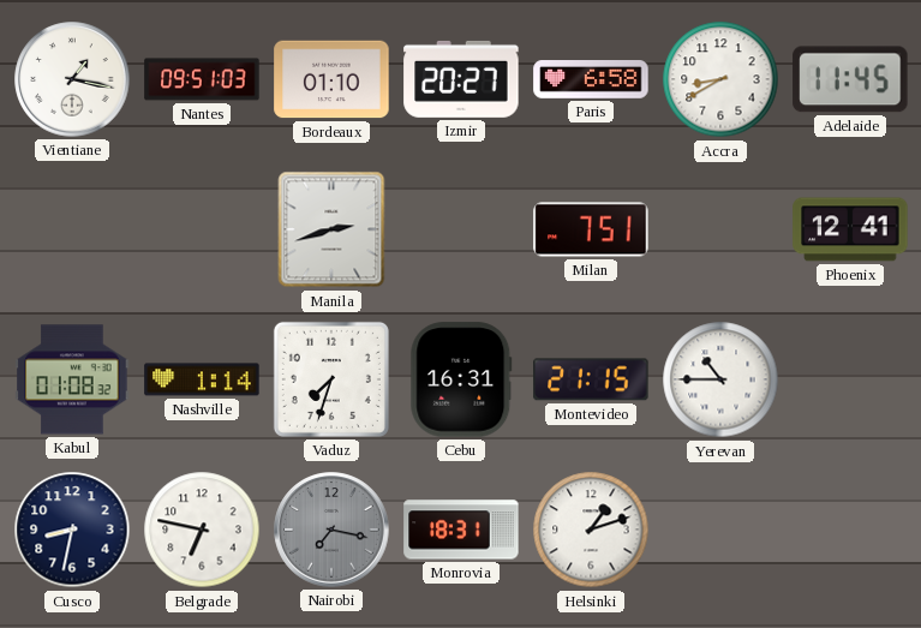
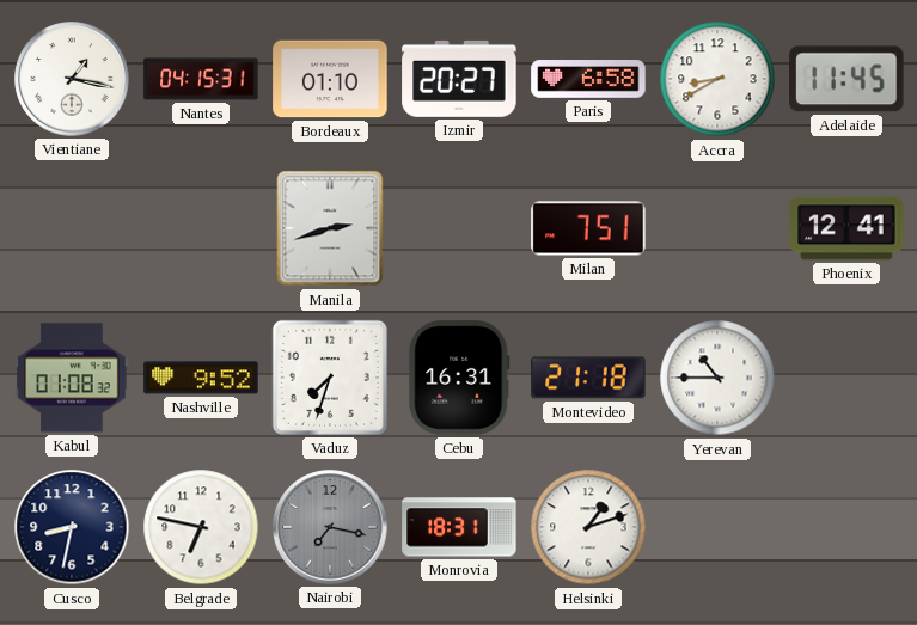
Nantes: 09:51 -> 04:15 (201, 79)
Nashville: 1:14 -> 9:52 (201, 378)
Montevideo: 21:15 -> 21:18 (588, 378)
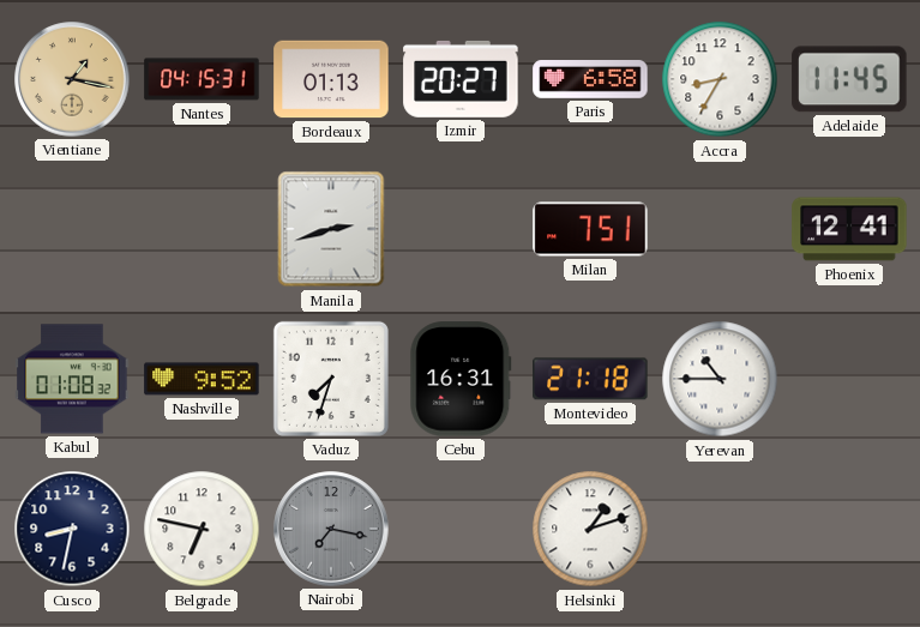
Vientiane dial: white -> champagne (72, 79)
Bordeaux: 01:10 -> 01:13 (331, 79)
Accra: 8:40 -> 8:35 (720, 79)
Monrovia: 18:31 -> none (459, 527)
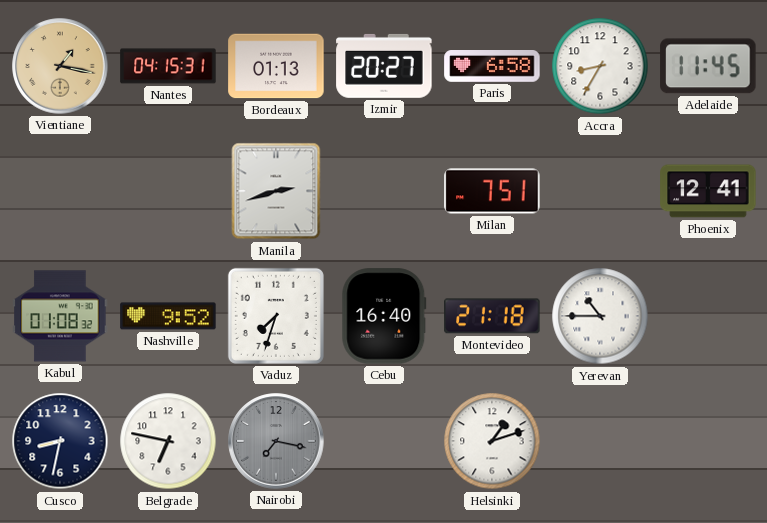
Cebu: 16:31 -> 16:40 (384, 316)
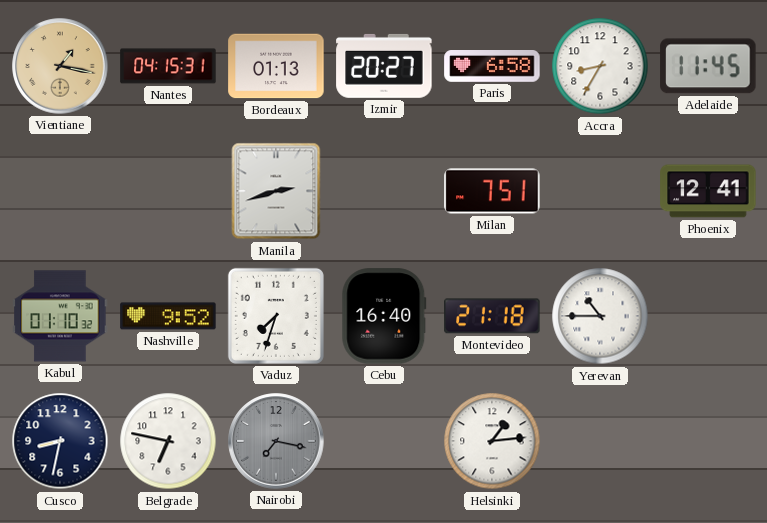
Kabul: 01:08 -> 01:10 (60, 316)
Helsinki: 1:12 -> 1:14 (492, 441)
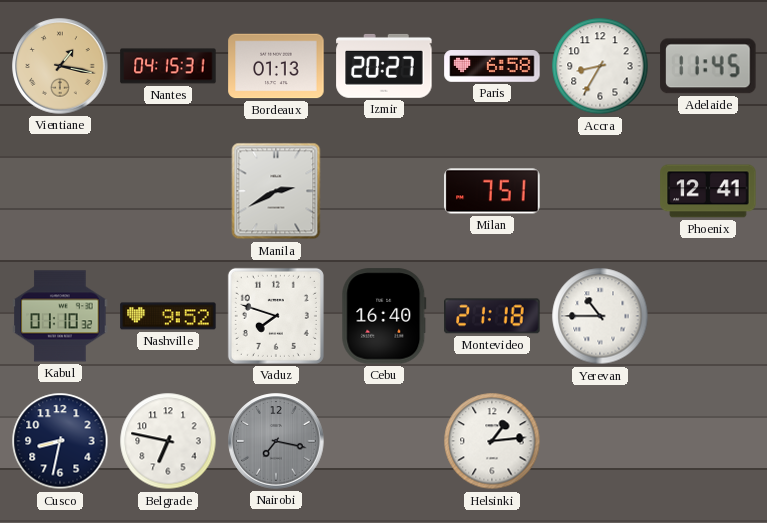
Manila: 2:42 -> 2:40 (276, 191)
Vaduz: 7:33 -> 7:48 (276, 316)
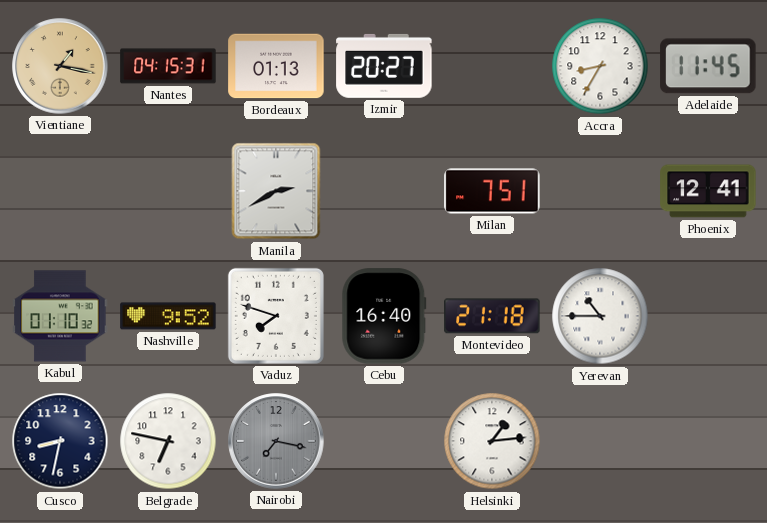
Paris: 6:58 -> none (492, 66)
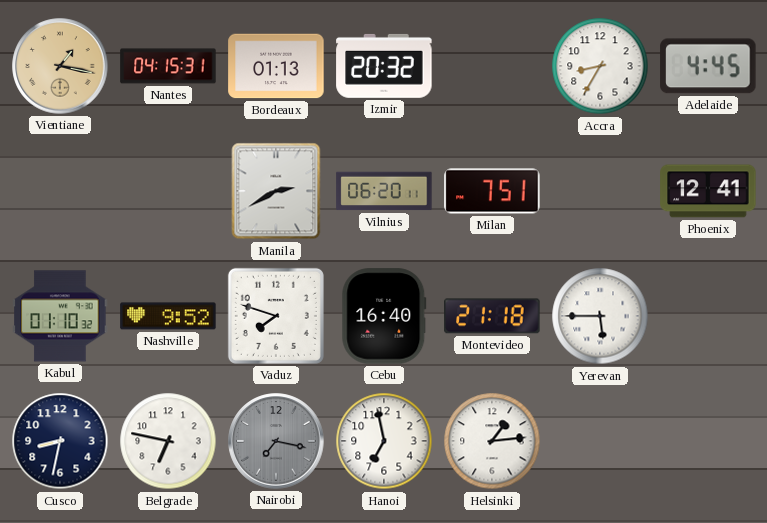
Izmir: 20:27 -> 20:32 (384, 66)
Adelaide: 11:45 -> 4:45 (708, 66)
Vilnius: none -> 06:20 (384, 191)
Yerevan: 10:45 -> 5:45 (600, 316)
Hanoi: none -> 6:58 (384, 441)
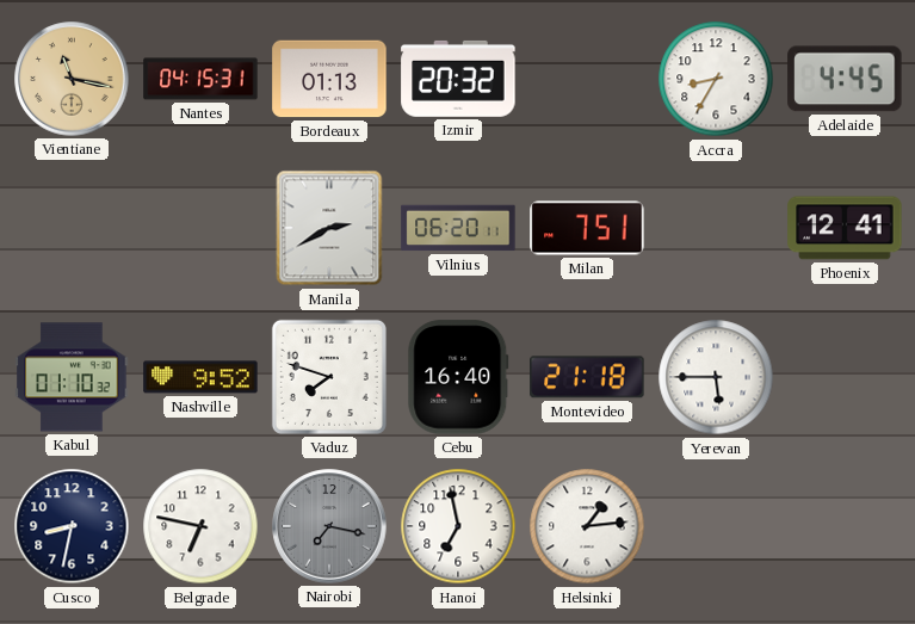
Vientiane: 1:17 -> 11:17 (72, 79)
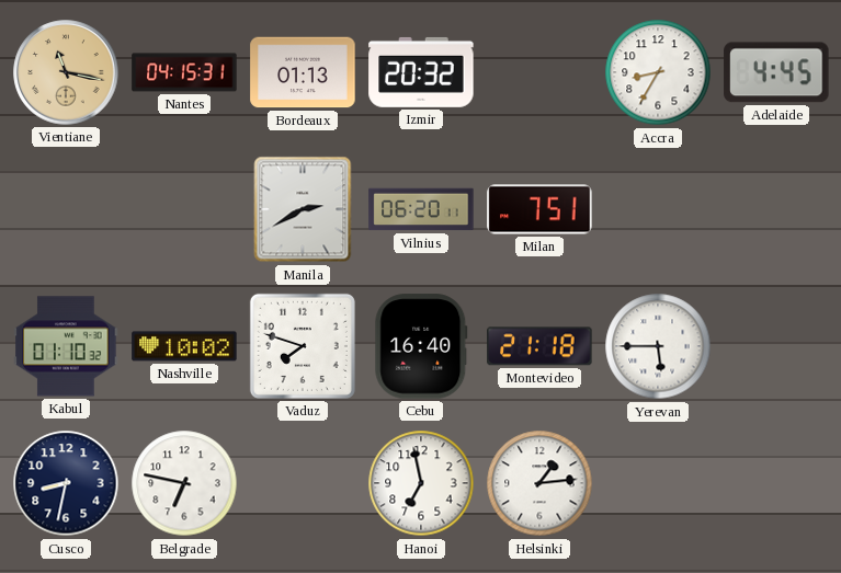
Phoenix: 12:41 -> none (845, 228)
Nashville: 9:52 -> 10:02 (184, 346)
Nairobi: 7:17 -> none (329, 526)
